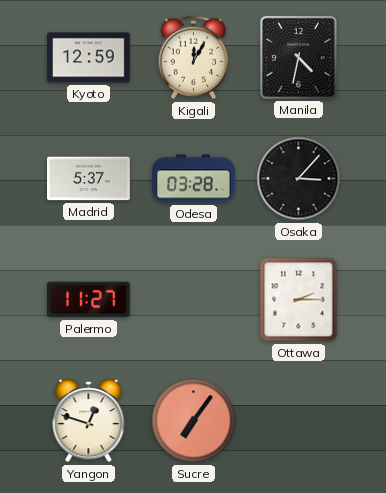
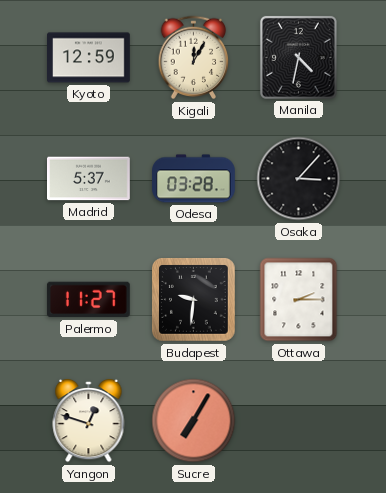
Budapest: none -> 9:31 (194, 300)
Sucre: 7:06 -> 7:05 (194, 421)
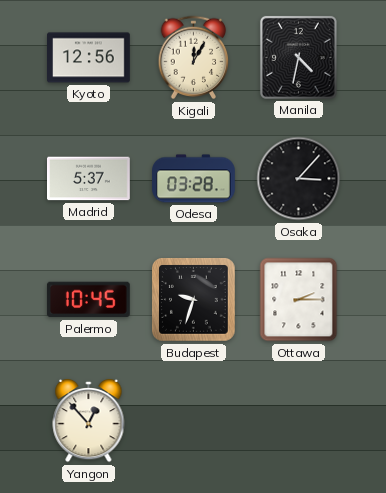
Kyoto: 12:59 -> 12:56 (89, 58)
Palermo: 11:27 -> 10:45 (89, 300)
Budapest: 9:31 -> 9:33 (194, 300)
Yangon: 12:48 -> 12:53 (89, 421)
Sucre: 7:05 -> none (194, 421)
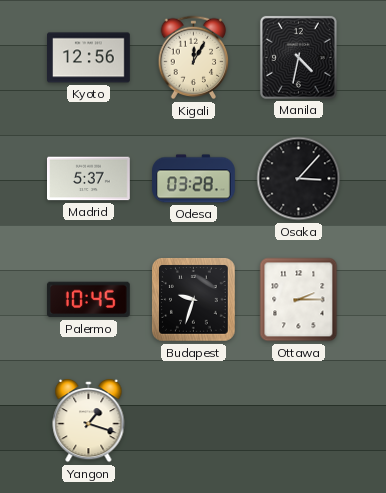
Yangon: 12:53 -> 1:18 (89, 421)
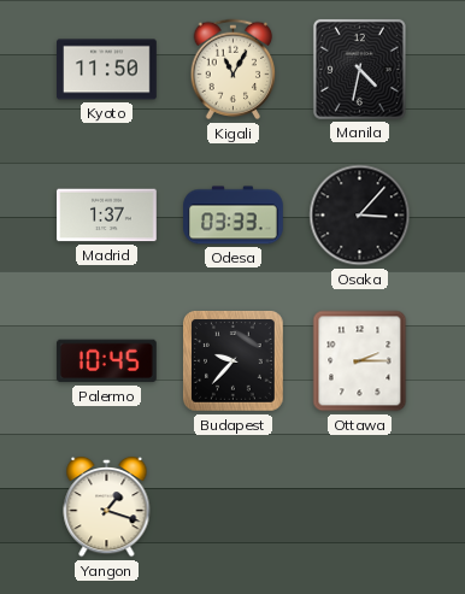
Kyoto: 12:56 -> 11:50 (107, 70)
Kigali: 12:05 -> 11:05 (234, 70)
Madrid: 5:37 -> 1:37 (107, 216)
Odesa: 03:28 -> 03:33 (234, 216)
Budapest: 9:33 -> 9:37 (234, 361)
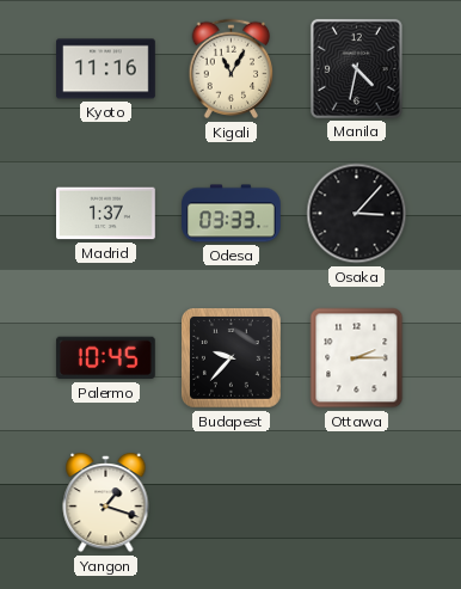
Kyoto: 11:50 -> 11:16 (106, 69)
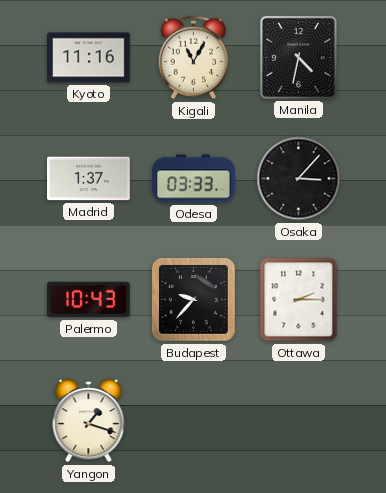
Palermo: 10:45 -> 10:43 (89, 300)
